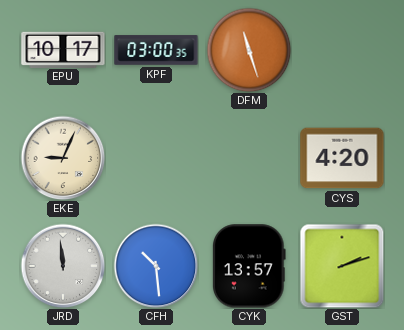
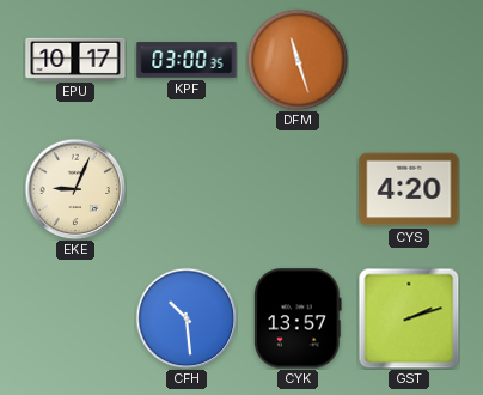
JRD: 11:59 -> none (63, 266)
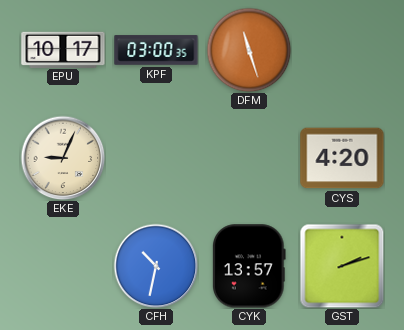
CFH: 10:29 -> 10:32 (156, 266)
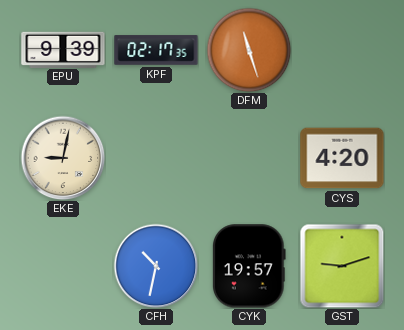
EPU: 10:17 -> 9:39 (63, 49)
KPF: 03:00 -> 02:17 (156, 50)
EKE: 9:04 -> 9:02 (63, 158)
CYK: 13:57 -> 19:57 (250, 266)
GST: 2:12 -> 9:12 (342, 266)
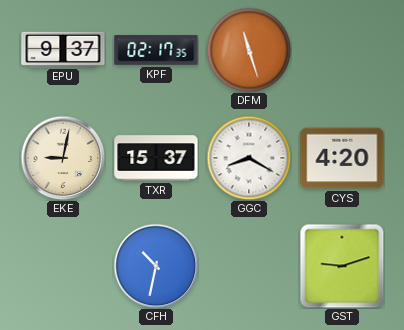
EPU: 9:39 -> 9:37 (63, 49)
TXR: none -> 15:37 (156, 158)
GGC: none -> 8:20 (249, 158)
CYK: 19:57 -> none (250, 266)
